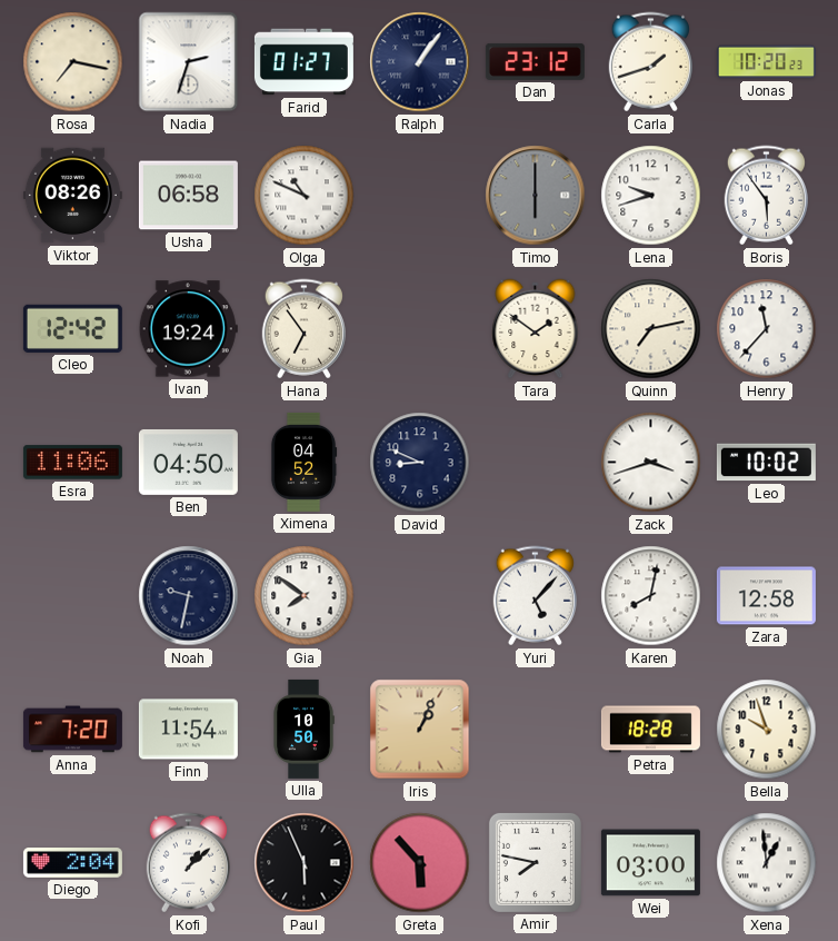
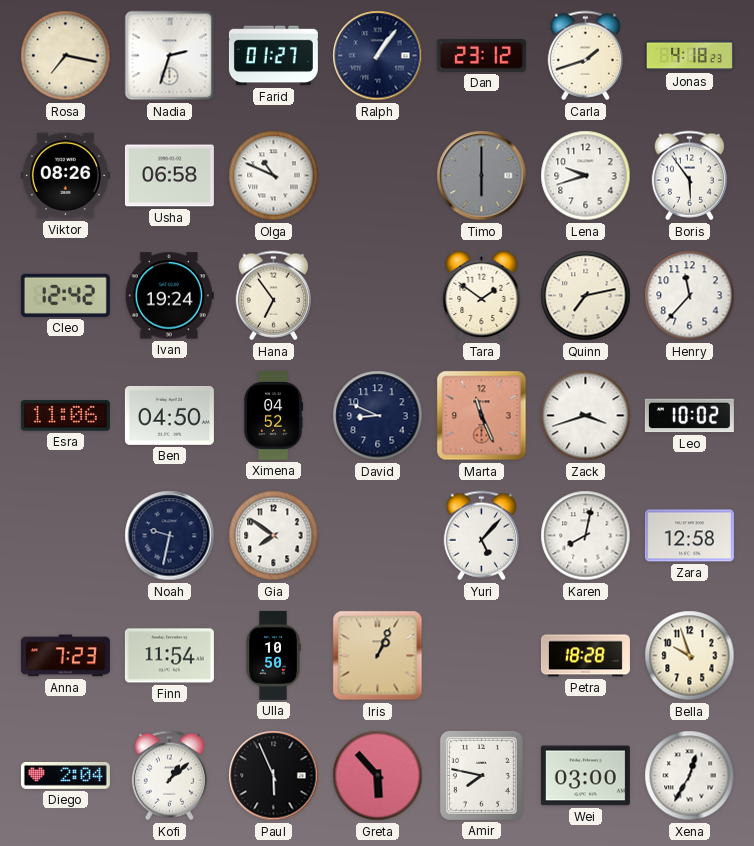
Jonas: 10:20 -> 4:18 (689, 56)
Marta: none -> 11:26 (482, 416)
Anna: 7:20 -> 7:23 (65, 656)
Xena: 12:59 -> 12:35 (690, 776)
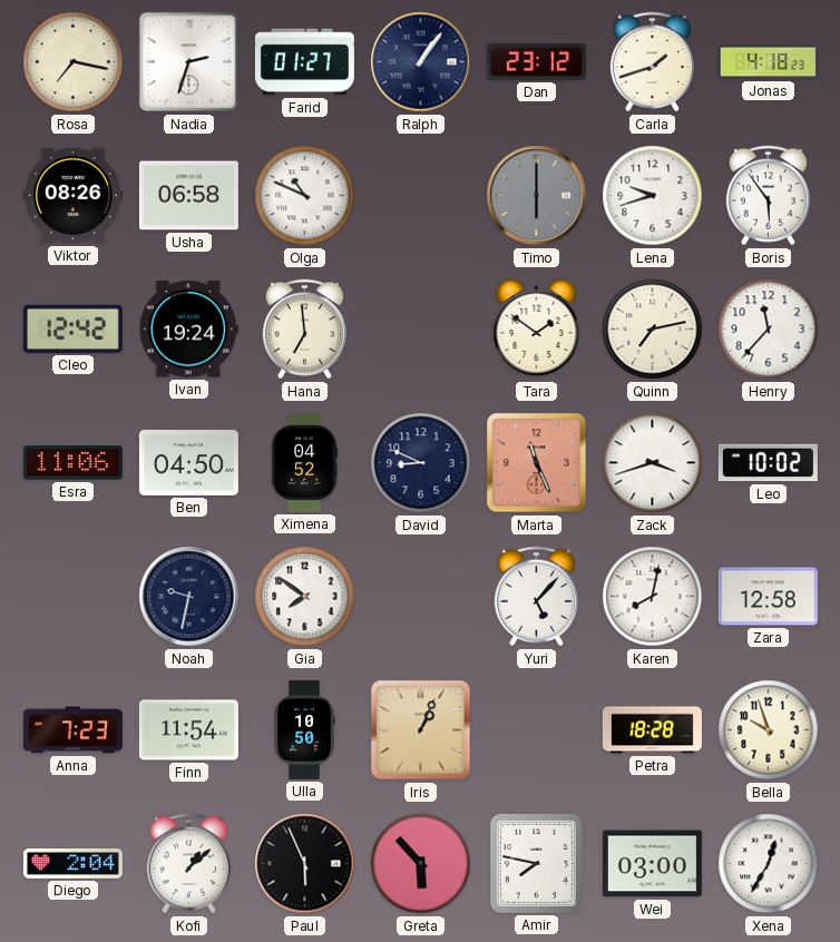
Hana: 6:54 -> 6:59 (304, 330)
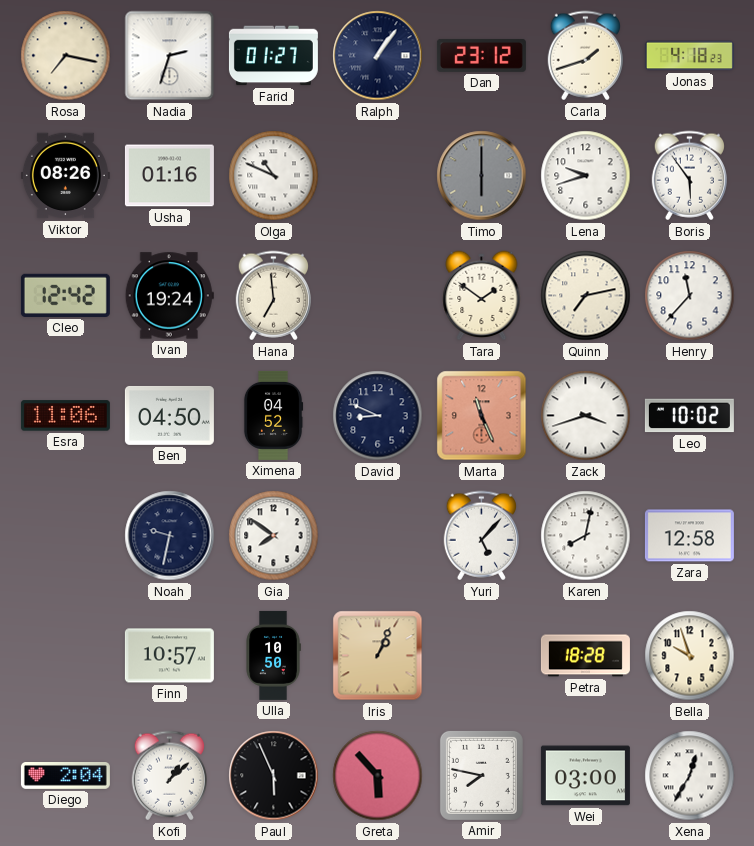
Usha: 06:58 -> 01:16 (169, 176)
Anna: 7:23 -> none (72, 730)
Finn: 11:54 -> 10:57 (169, 656)
